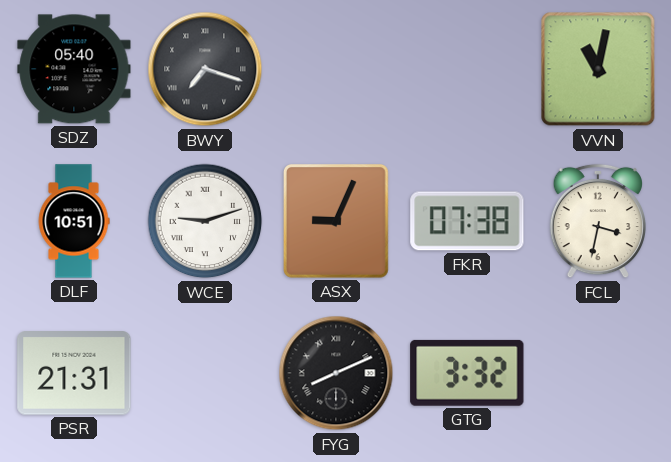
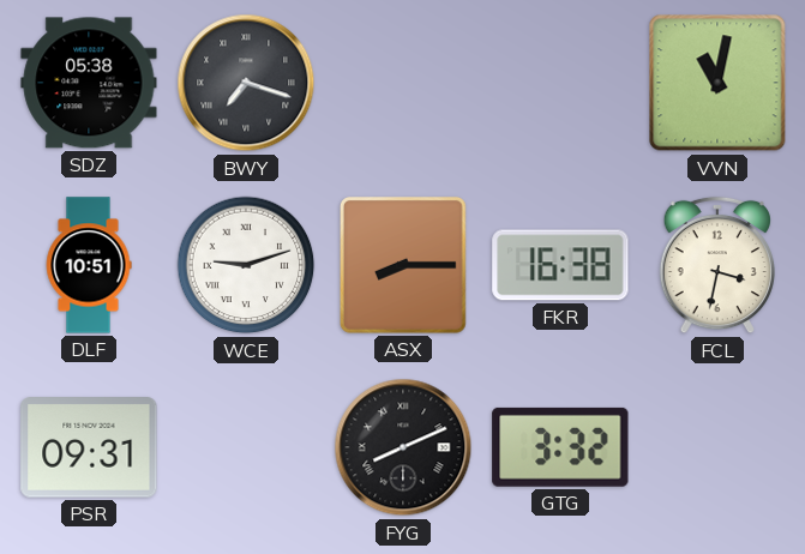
SDZ: 05:40 -> 05:38 (89, 83)
ASX: 9:04 -> 8:15 (403, 266)
FKR: 07:38 -> 16:38 (560, 265)
PSR: 21:31 -> 09:31 (89, 447)
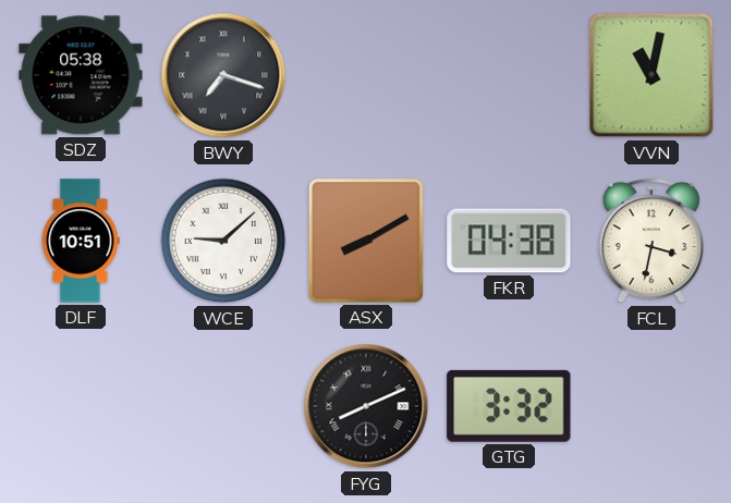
WCE: 9:12 -> 9:08 (223, 241)
ASX: 8:15 -> 8:10 (366, 242)
FKR: 16:38 -> 04:38 (509, 241)
PSR: 09:31 -> none (89, 447)
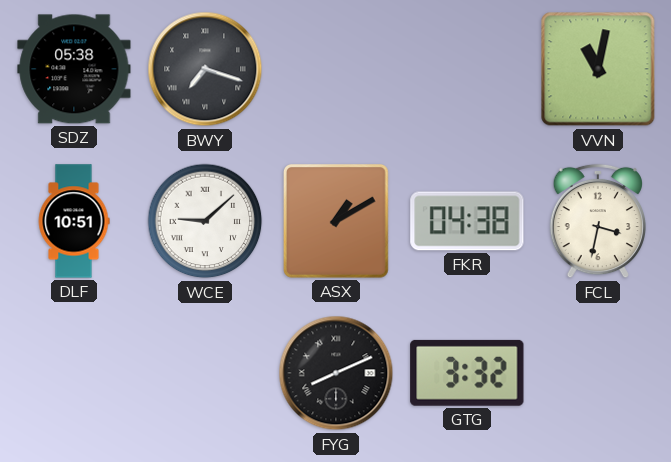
ASX: 8:10 -> 1:10 (336, 222)
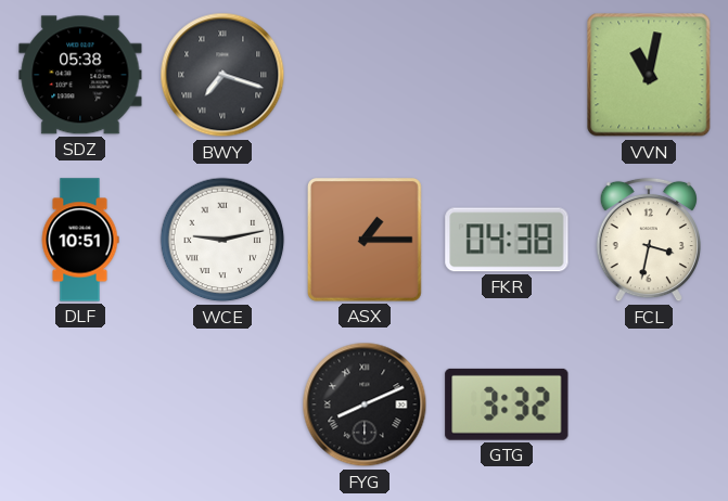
WCE: 9:08 -> 9:13 (222, 240)
ASX: 1:10 -> 1:15 (365, 241)
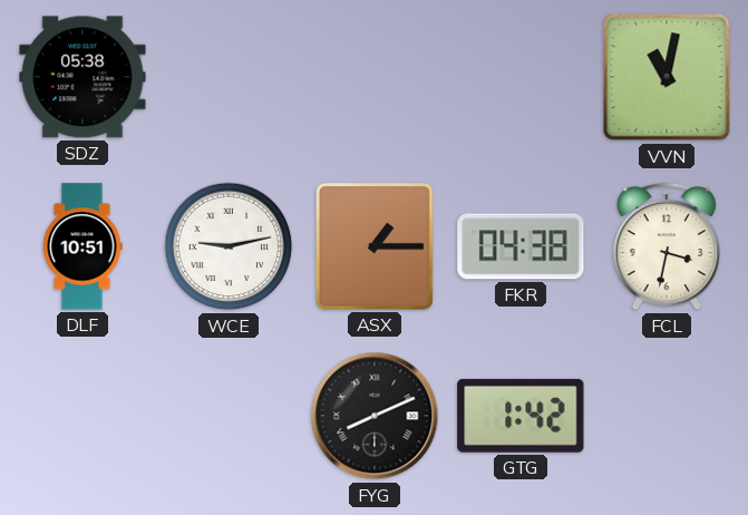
BWY: 7:18 -> none (222, 75)
GTG: 3:32 -> 1:42 (521, 416)
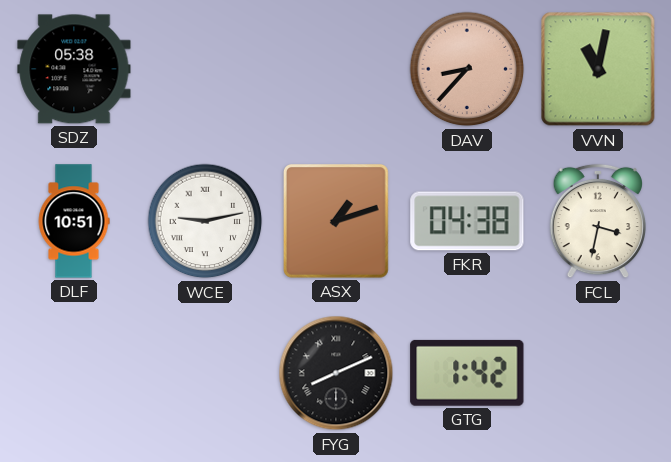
DAV: none -> 8:37 (467, 69)
ASX: 1:15 -> 1:12 (336, 222)
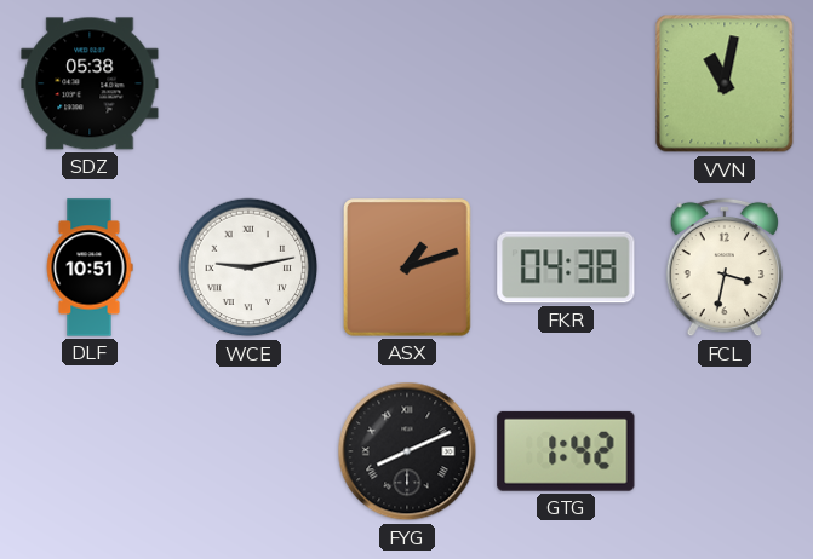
DAV: 8:37 -> none (467, 69)
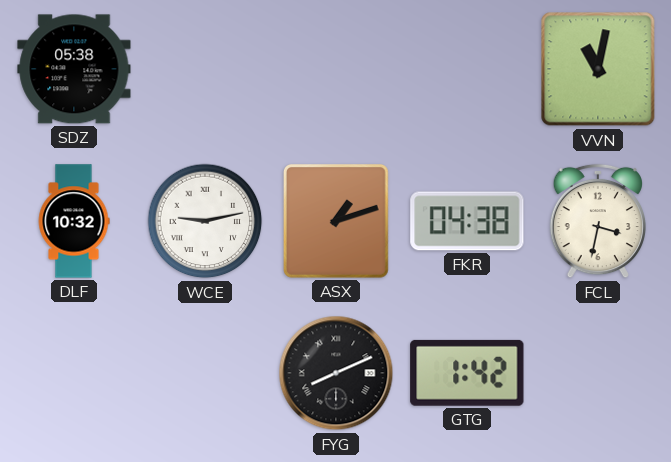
DLF: 10:51 -> 10:32 (74, 221)
